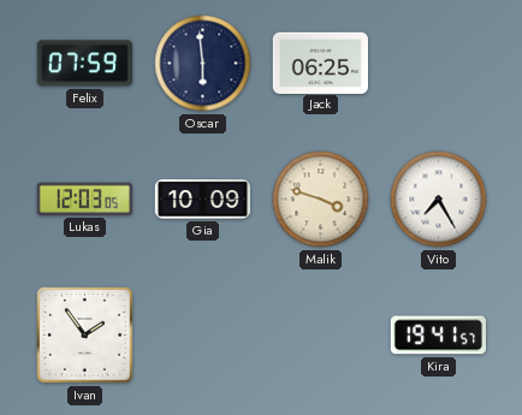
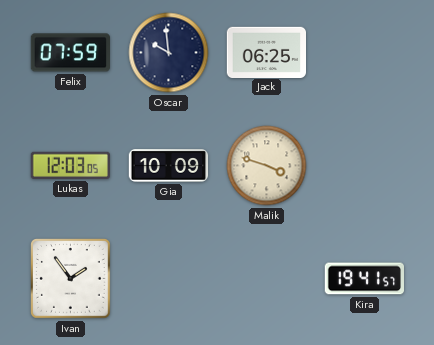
Oscar: 5:59 -> 9:59 (169, 53)
Vito: 7:25 -> none (439, 200)
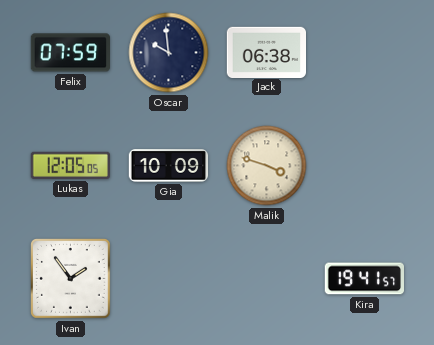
Jack: 06:25 -> 06:38 (266, 52)
Lukas: 12:03 -> 12:05 (70, 165)
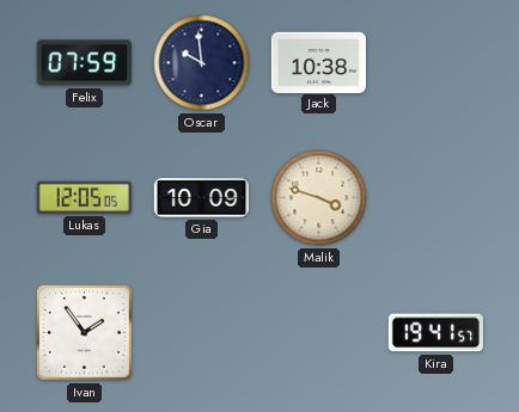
Jack: 06:38 -> 10:38 (318, 62)
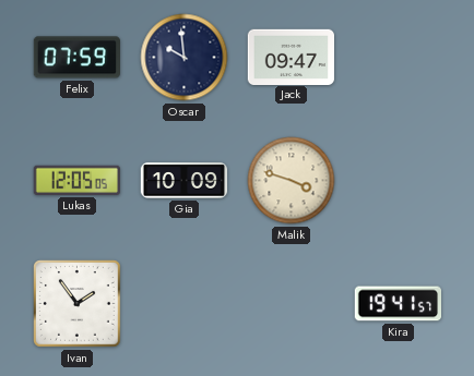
Jack: 10:38 -> 09:47 (291, 57)
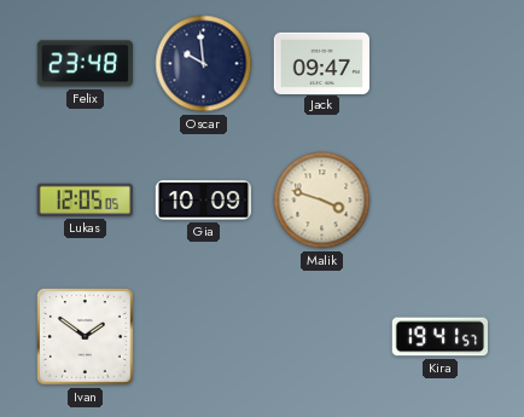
Felix: 07:59 -> 23:48 (85, 64)
Ivan: 1:54 -> 1:51 (86, 337)
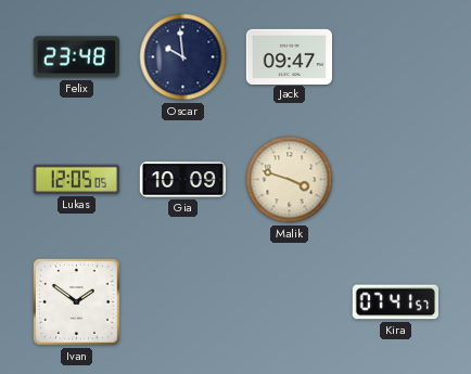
Kira: 19:41 -> 07:41 (395, 302)
